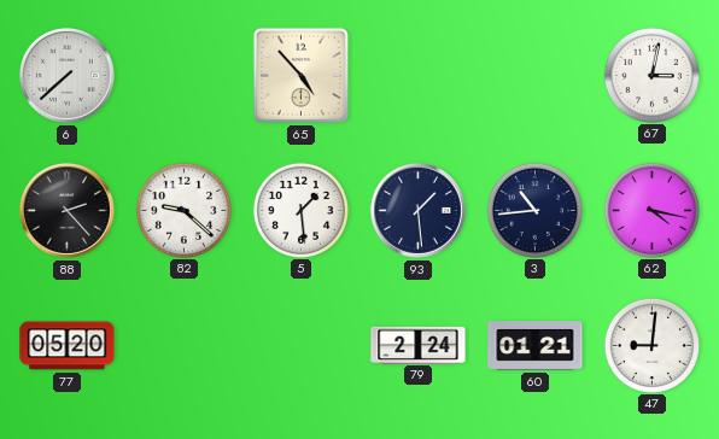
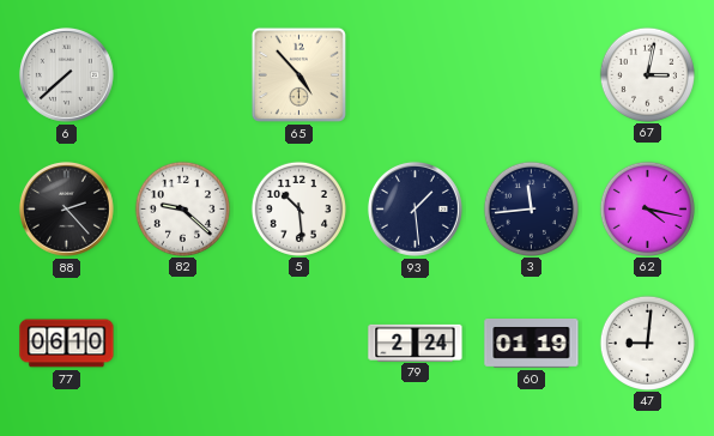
5: 1:29 -> 10:29 (298, 208)
3: 10:44 -> 11:44 (531, 208)
77: 05:20 -> 06:10 (67, 344)
60: 01:21 -> 01:19 (532, 344)
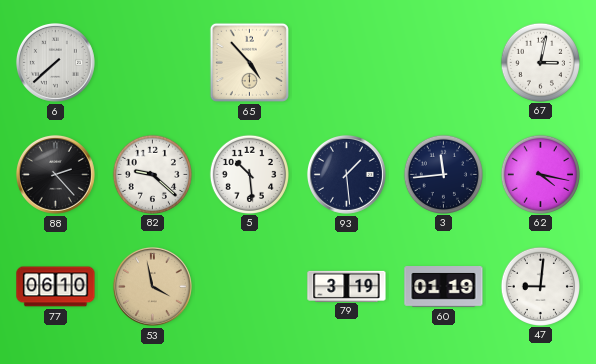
53: none -> 3:58 (152, 286)
79: 2:24 -> 3:19 (347, 286)
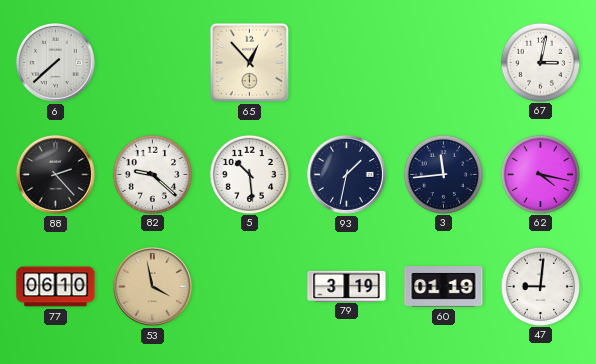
65: 4:53 -> 12:53 (249, 62)
93: 1:29 -> 1:32 (346, 174)
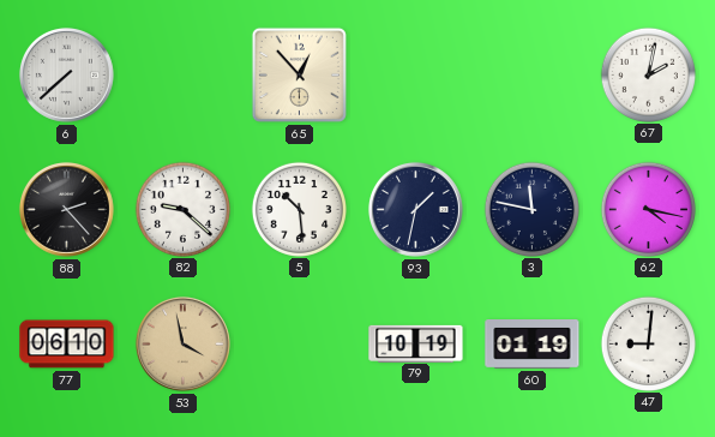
67: 3:02 -> 2:02 (648, 74)
3: 11:44 -> 11:47 (531, 209)
79: 3:19 -> 10:19 (416, 343)
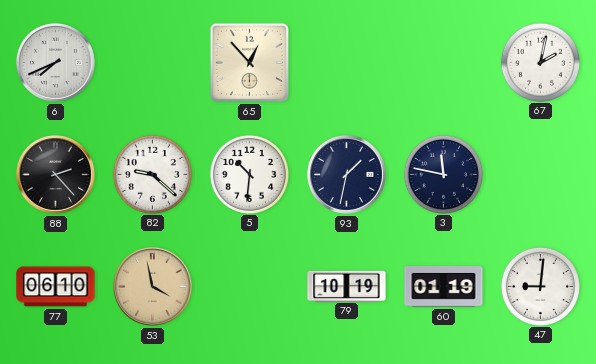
6: 7:38 -> 7:41 (55, 62)
5: 10:29 -> 10:31 (249, 174)
62: 4:17 -> none (648, 209)
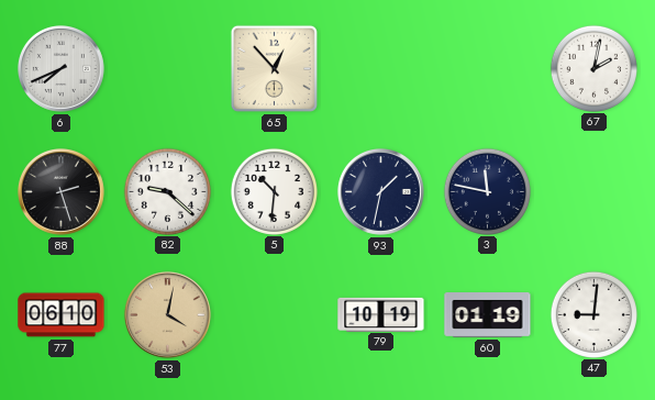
88: 2:23 -> 2:27 (60, 191)
53: 3:58 -> 4:02 (167, 314)
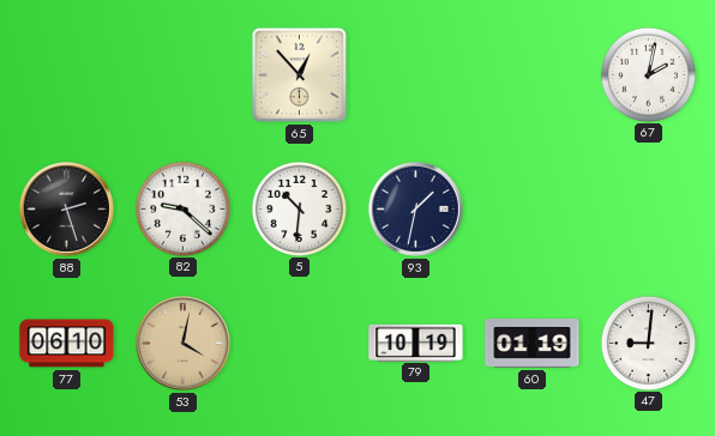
6: 7:41 -> none (60, 68)
3: 11:47 -> none (487, 191)
